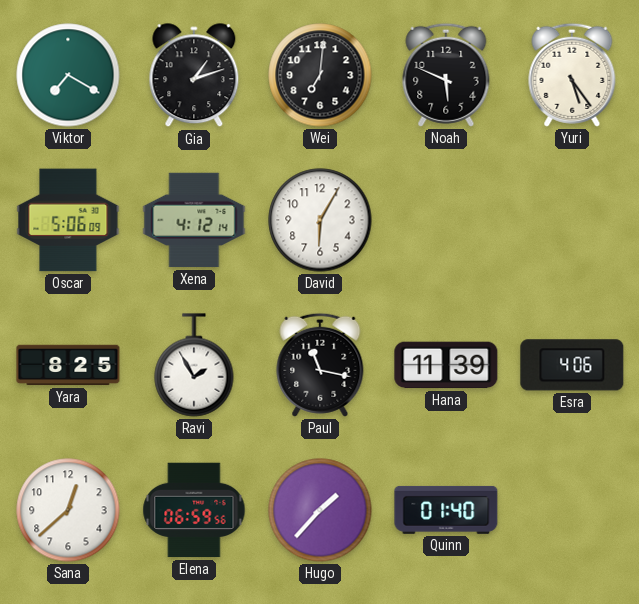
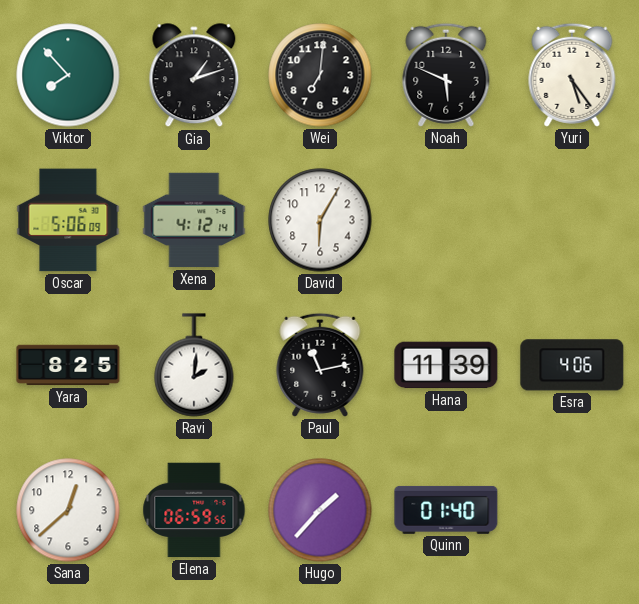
Viktor: 7:20 -> 7:53 (68, 75)
Ravi: 1:55 -> 2:01 (194, 365)
Paul: 11:17 -> 11:13 (320, 365)
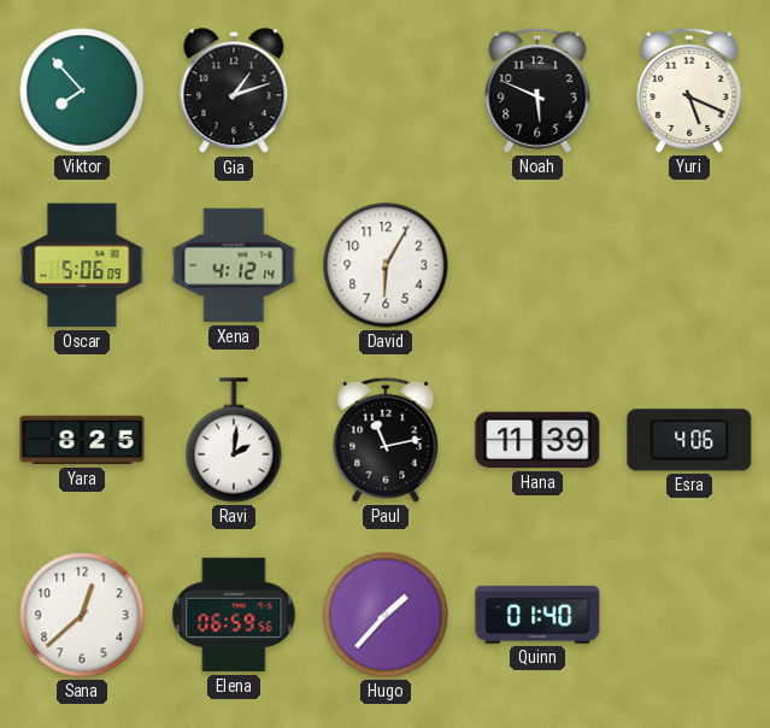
Wei: 7:01 -> none (320, 75)
Yuri: 5:24 -> 5:19 (689, 90)
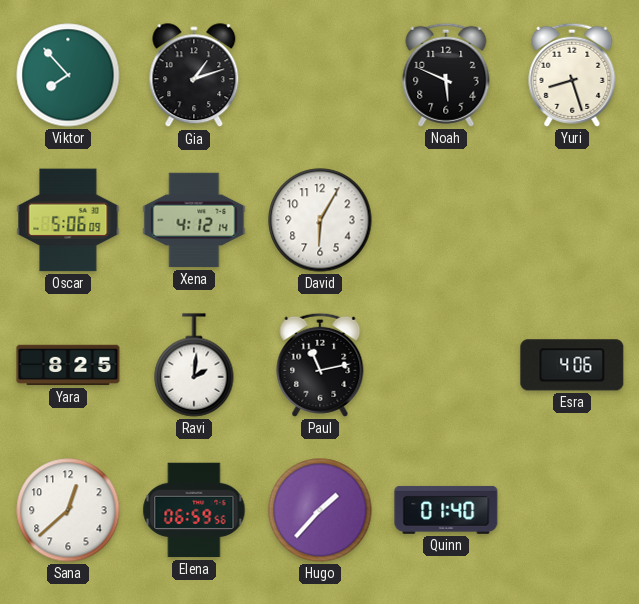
Yuri: 5:19 -> 8:27 (572, 75)
Hana: 11:39 -> none (537, 440)
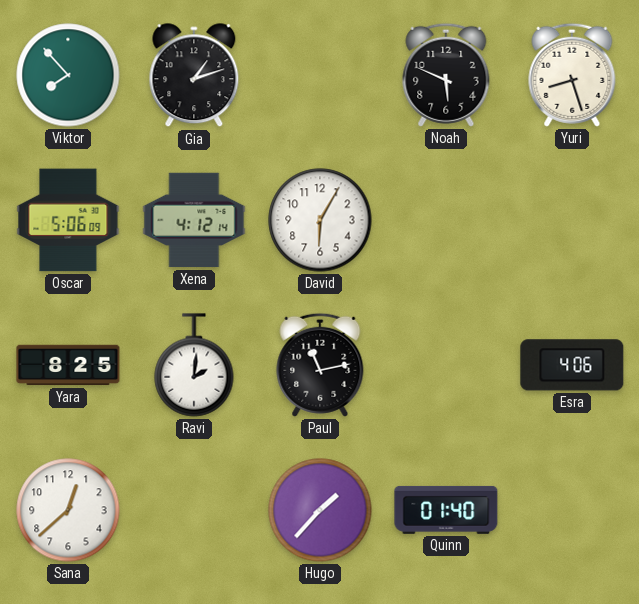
Elena: 06:59 -> none (194, 510)
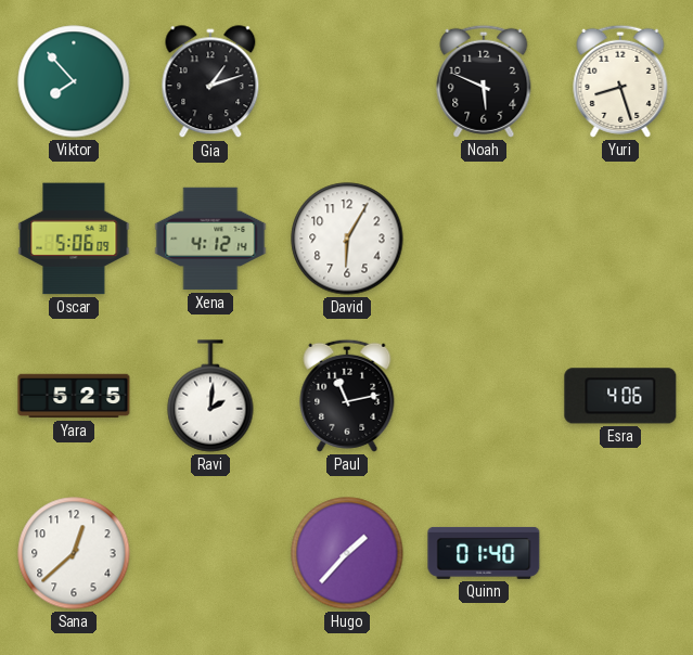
Yara: 8:25 -> 5:25 (74, 396)
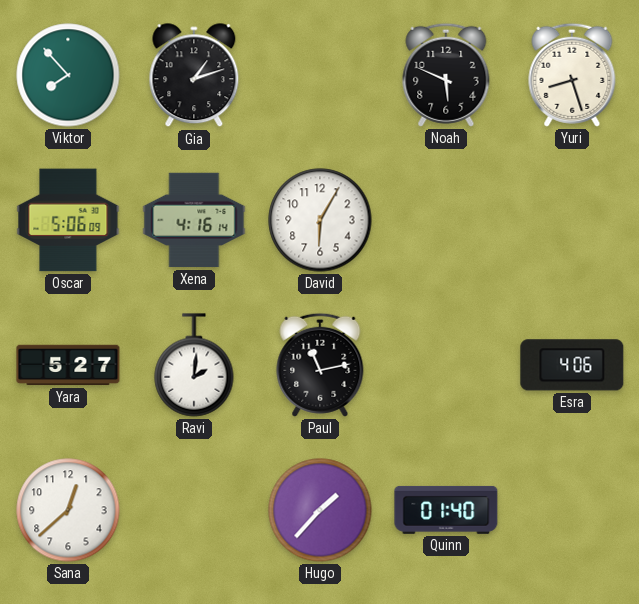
Xena: 4:12 -> 4:16 (194, 220)
Yara: 5:25 -> 5:27 (68, 365)
